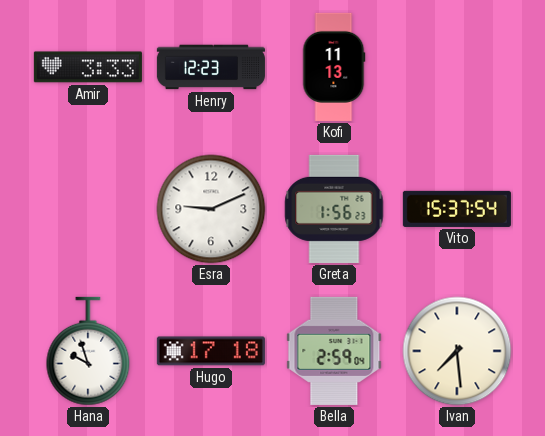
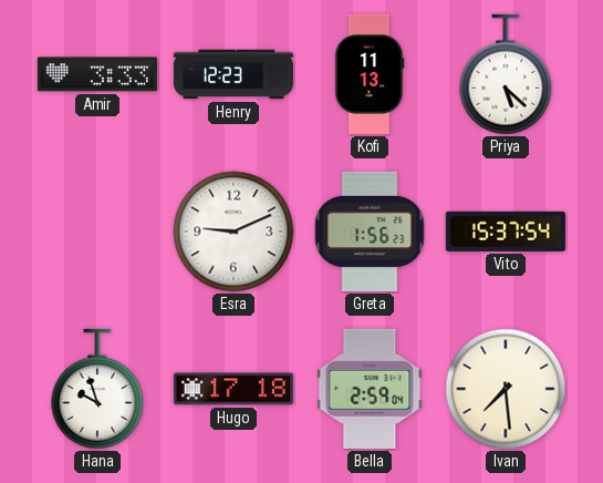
Priya: none -> 5:22 (506, 74)
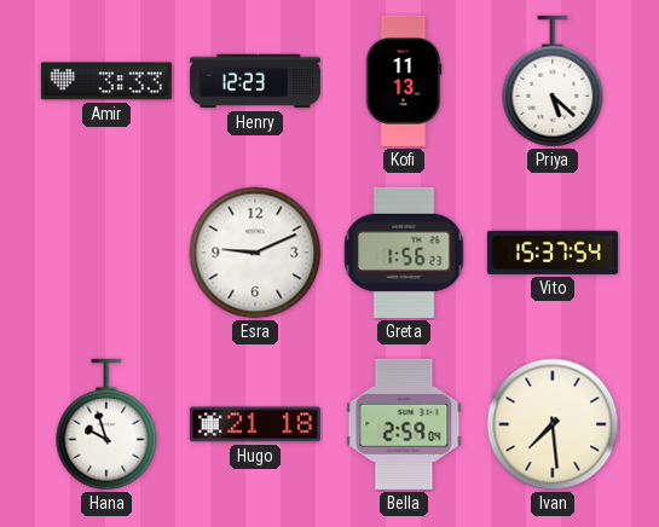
Hugo: 17:18 -> 21:18 (255, 424)
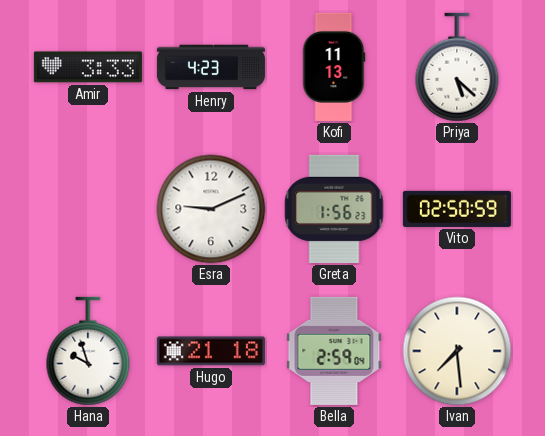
Henry: 12:23 -> 4:23 (211, 67)
Vito: 15:37 -> 02:50 (457, 209)
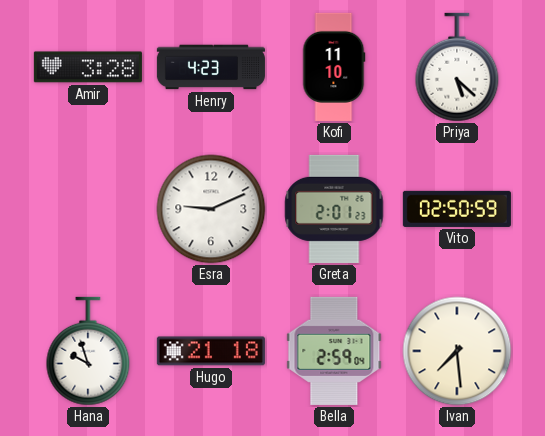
Amir: 3:33 -> 3:28 (88, 67)
Kofi: 11:13 -> 11:10 (334, 67)
Greta: 1:56 -> 2:01 (334, 209)
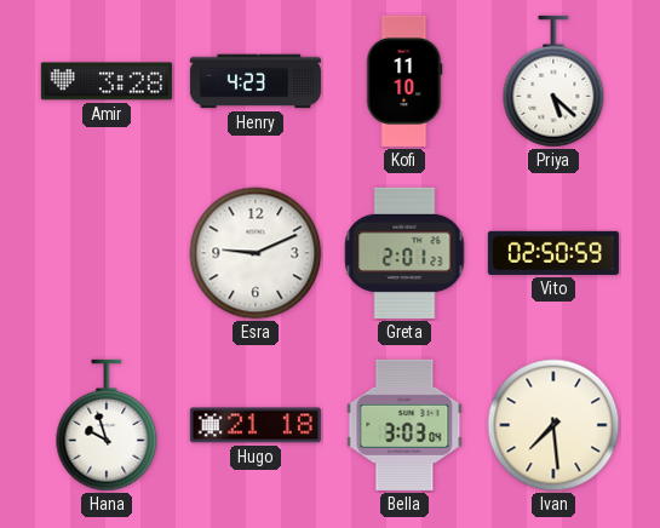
Bella: 2:59 -> 3:03 (404, 425)
